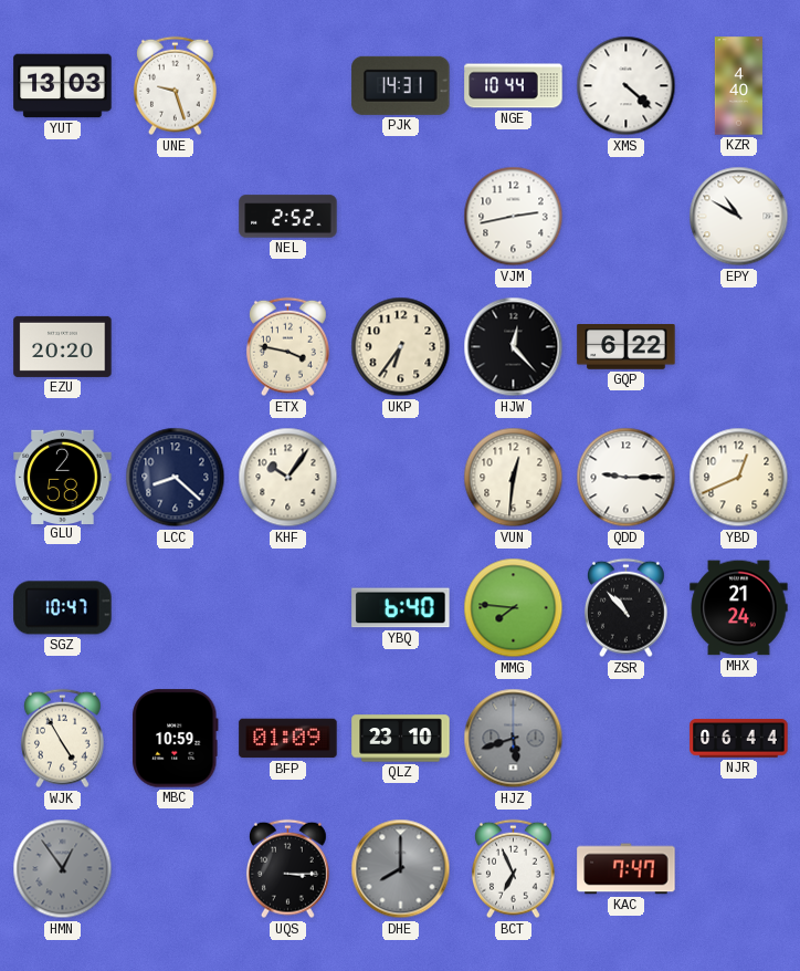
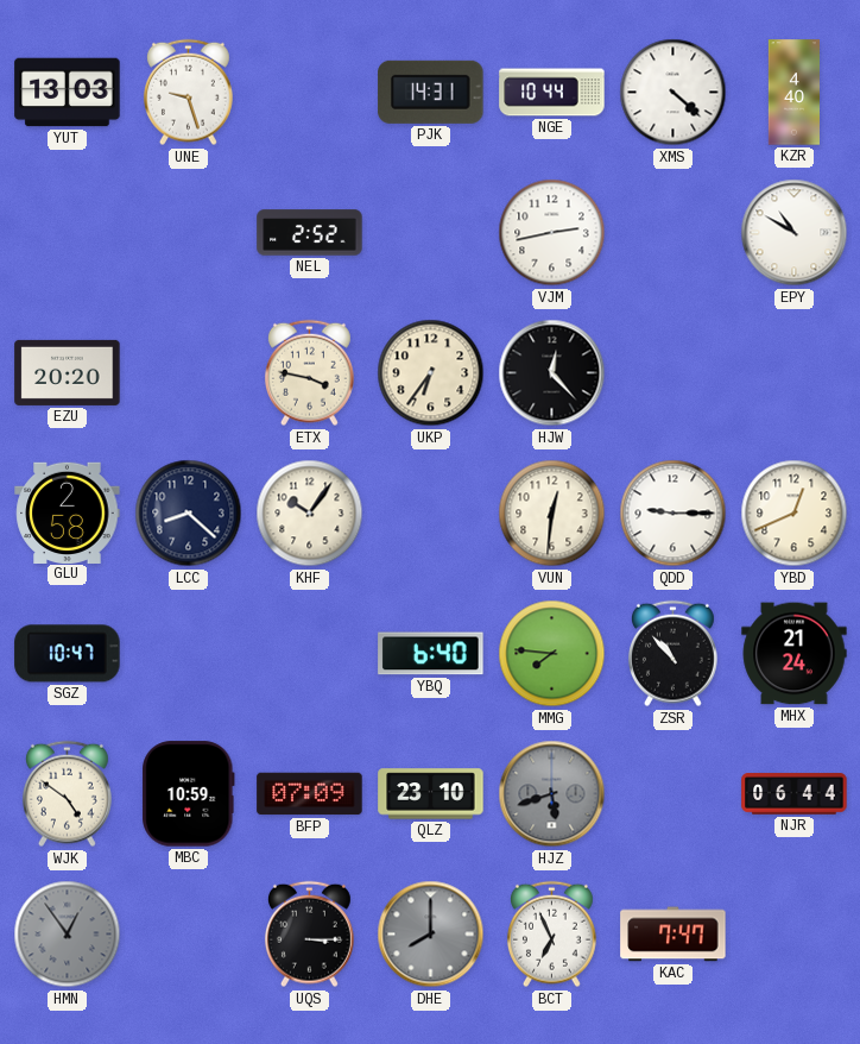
GQP: 6:22 -> none (627, 347)
WJK: 4:55 -> 4:51 (67, 794)
BFP: 01:09 -> 07:09 (310, 794)
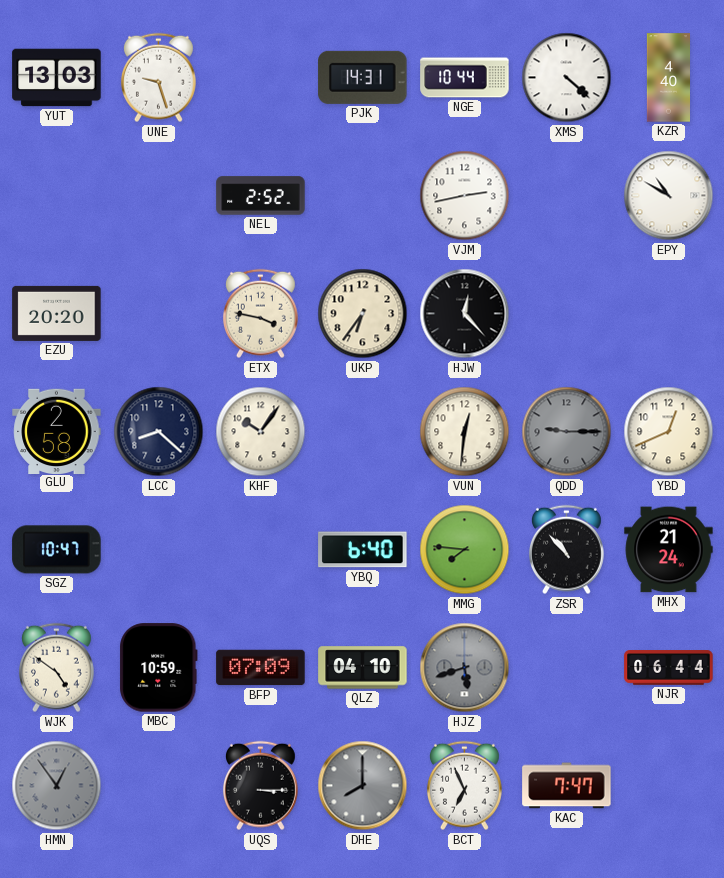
QDD dial: white -> grey (567, 432)
QLZ: 23:10 -> 04:10 (363, 668)
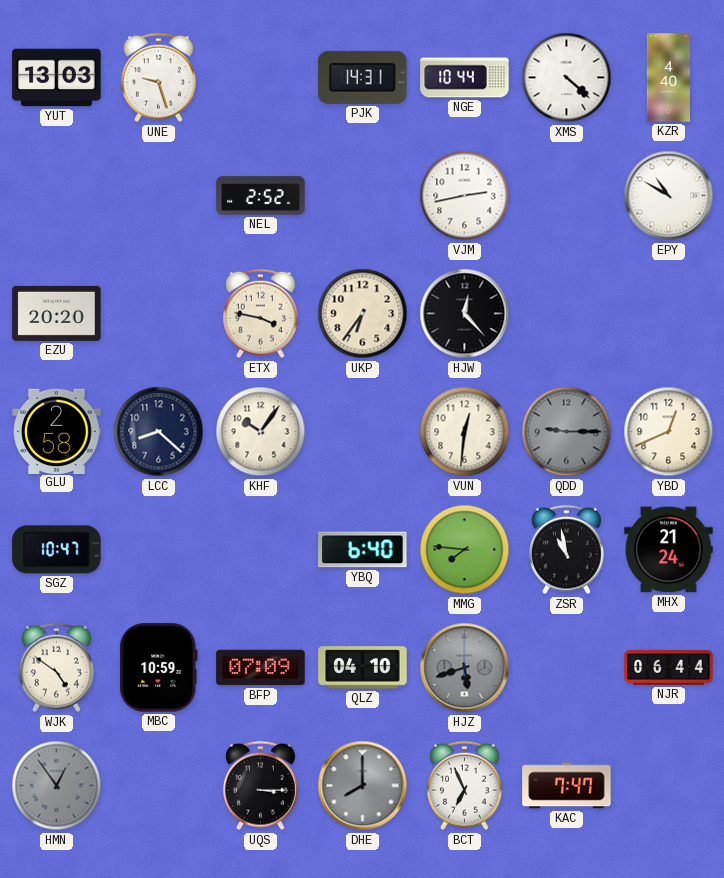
ZSR: 10:53 -> 10:58 (566, 550)
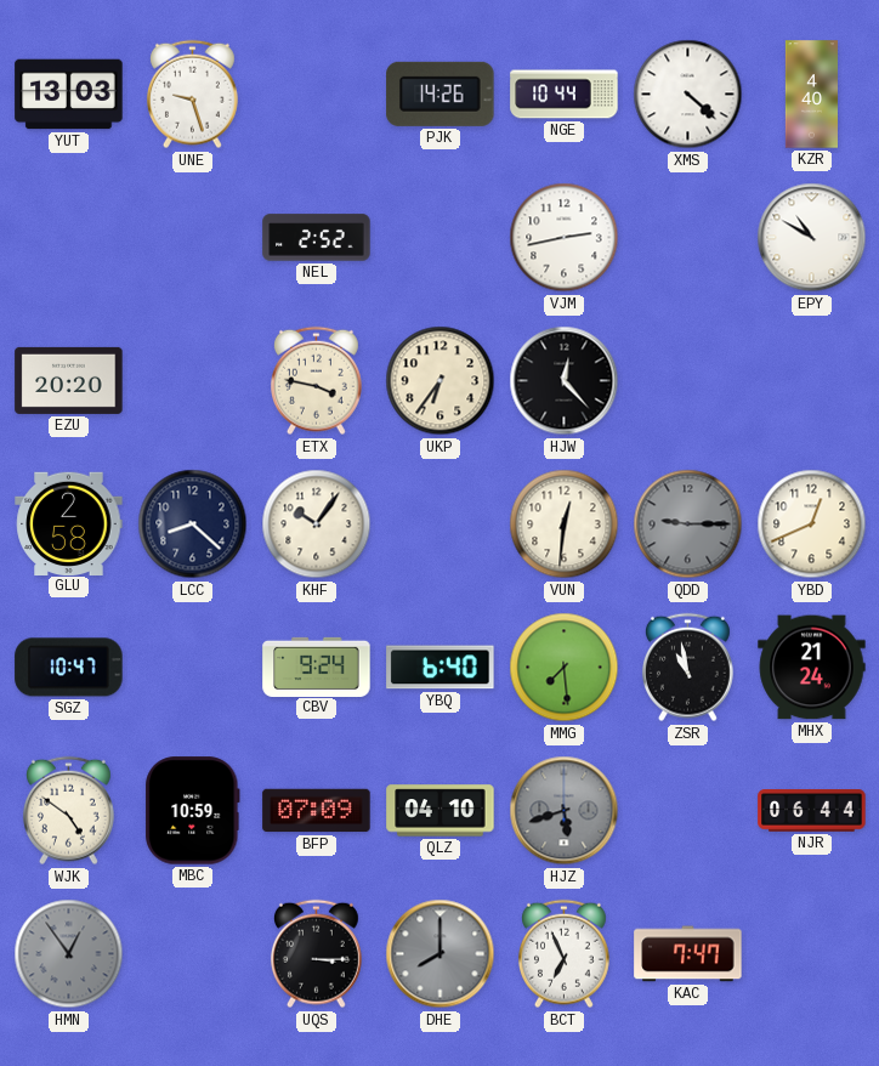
PJK: 14:31 -> 14:26 (441, 93)
CBV: none -> 9:24 (317, 667)
MMG: 7:46 -> 7:29 (565, 668)
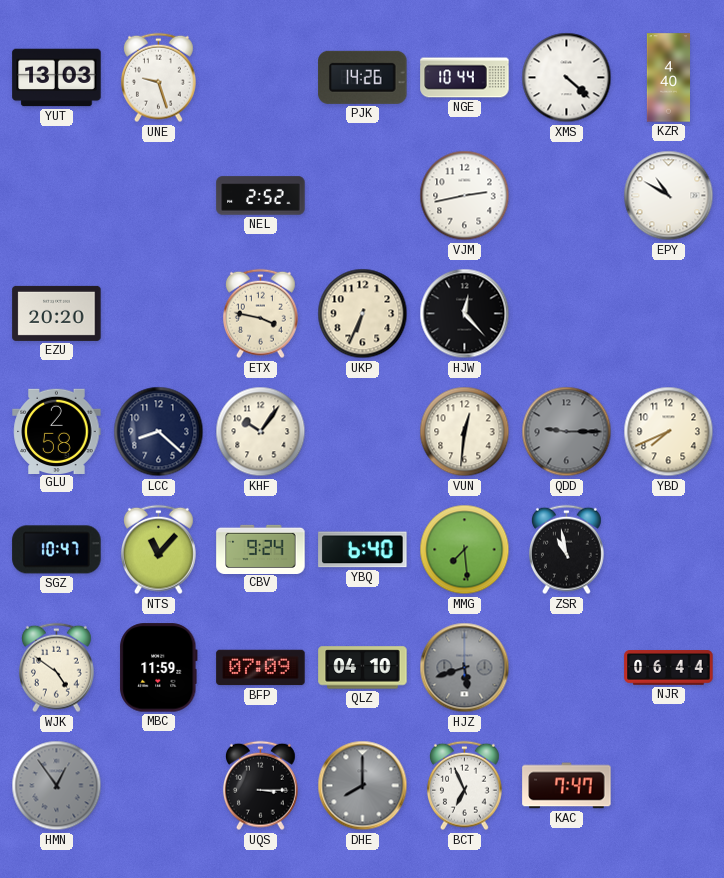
UKP: 6:36 -> 6:34 (363, 314)
YBD: 12:41 -> 7:41 (669, 432)
NTS: none -> 11:07 (158, 550)
MHX: 21:24 -> none (812, 668)
MBC: 10:59 -> 11:59 (159, 668)
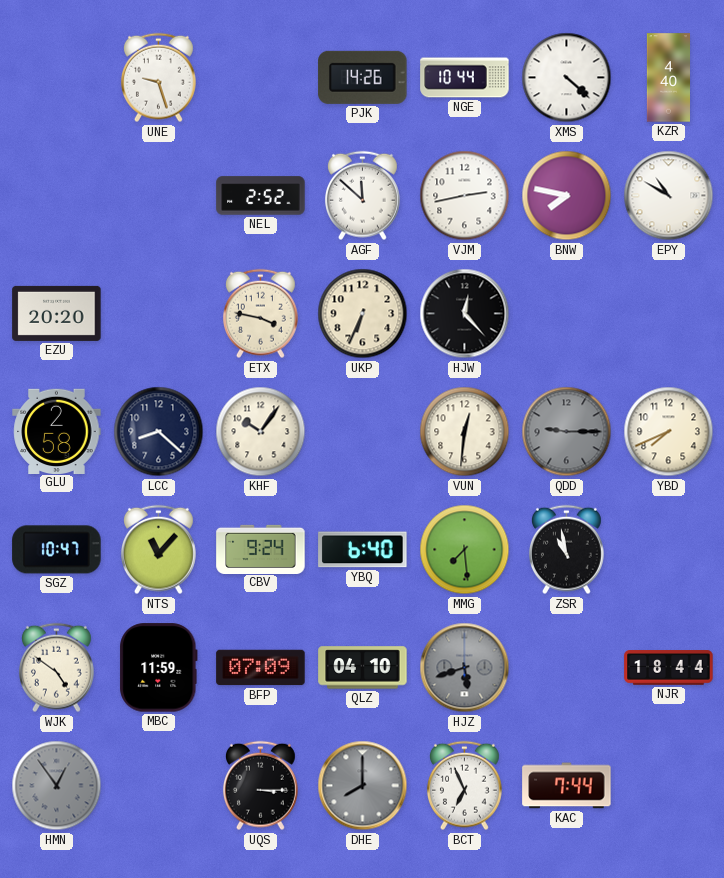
YUT: 13:03 -> none (57, 78)
AGF: none -> 11:52 (362, 196)
BNW: none -> 7:47 (567, 196)
NJR: 06:44 -> 18:44 (669, 668)
KAC: 7:47 -> 7:44 (567, 786)
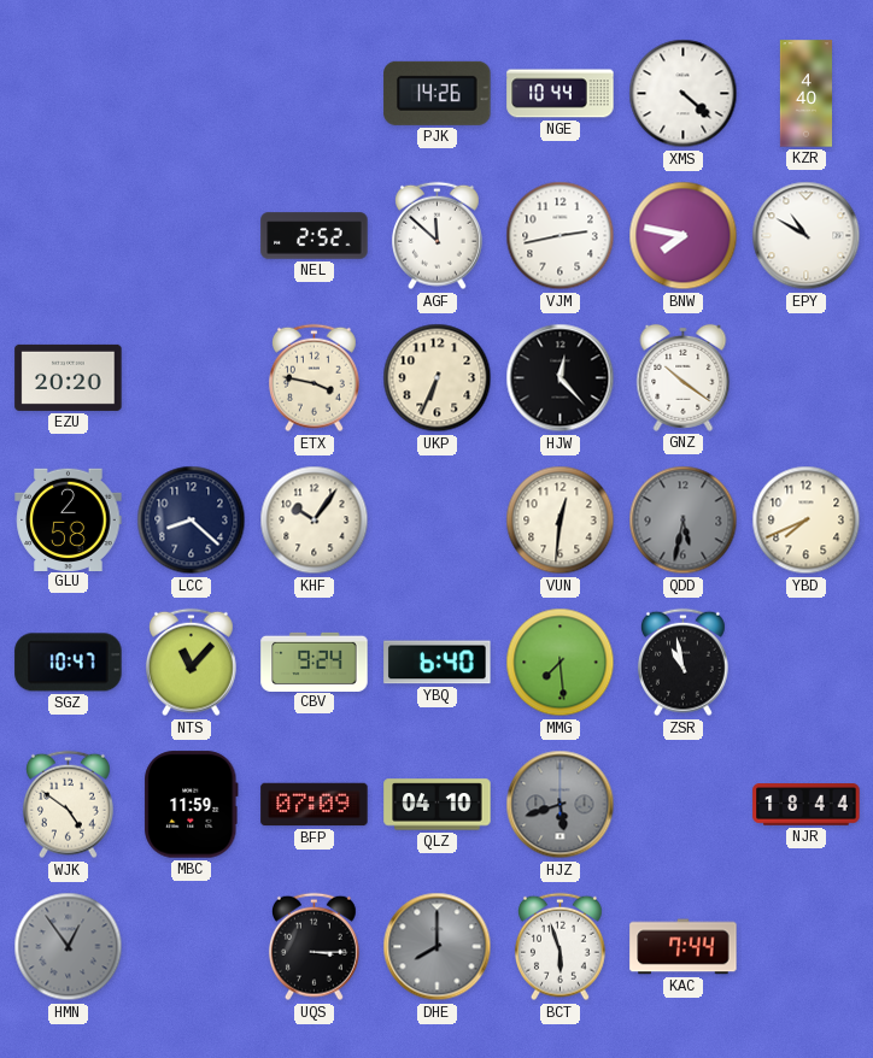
UNE: 9:27 -> none (158, 78)
GNZ: none -> 10:21 (684, 377)
QDD: 9:15 -> 5:32 (684, 521)
BCT: 6:56 -> 5:57 (559, 947)
